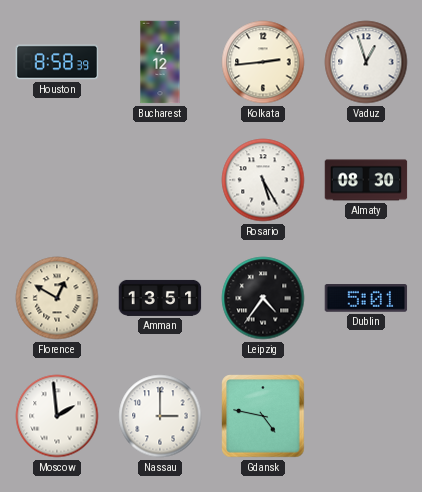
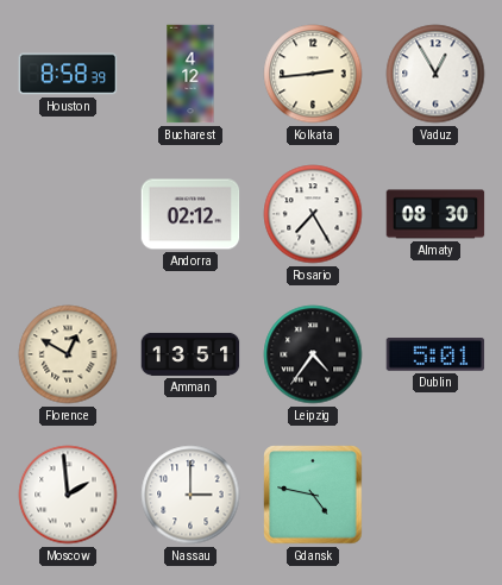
Vaduz: 12:57 -> 12:55 (435, 74)
Andorra: none -> 02:12 (190, 214)
Rosario: 5:25 -> 7:25 (313, 214)
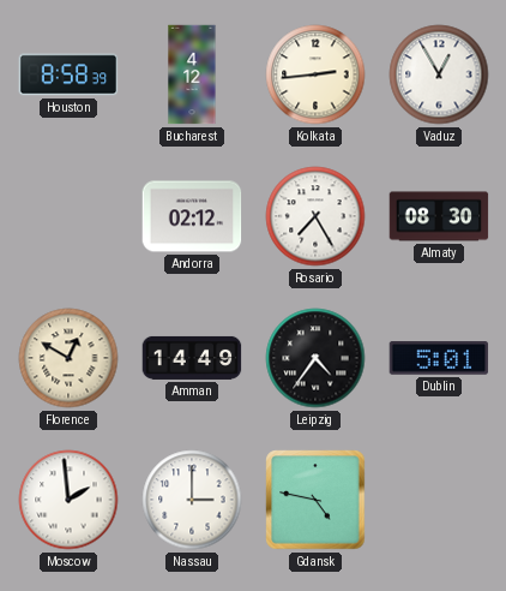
Amman: 13:51 -> 14:49 (192, 358)
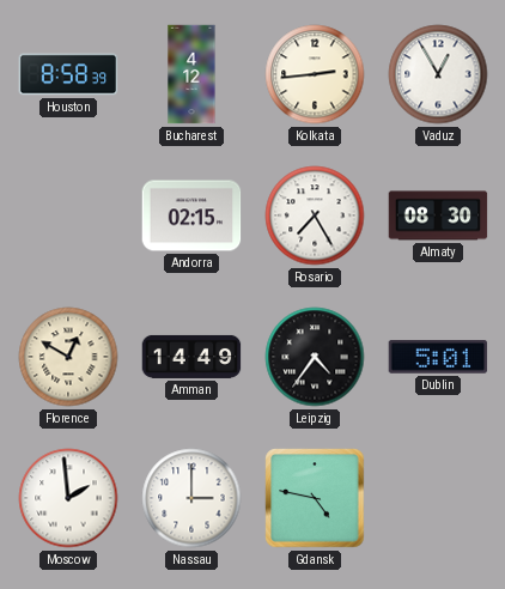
Andorra: 02:12 -> 02:15 (191, 215)
